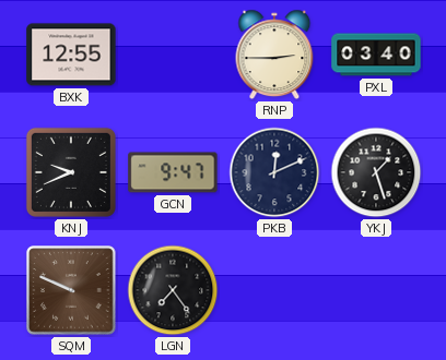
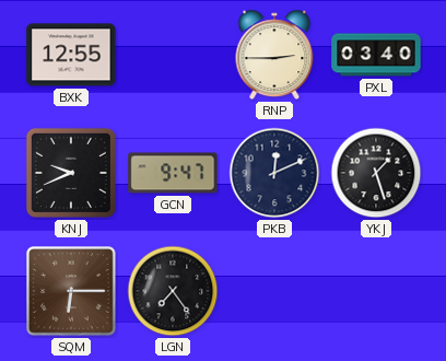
SQM: 9:49 -> 6:15 (71, 291)
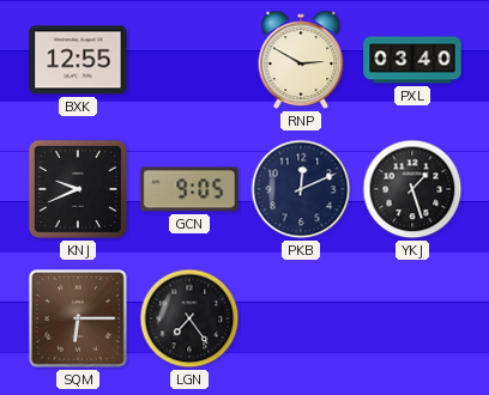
RNP: 2:45 -> 2:50 (301, 60)
GCN: 9:47 -> 9:05 (189, 189)
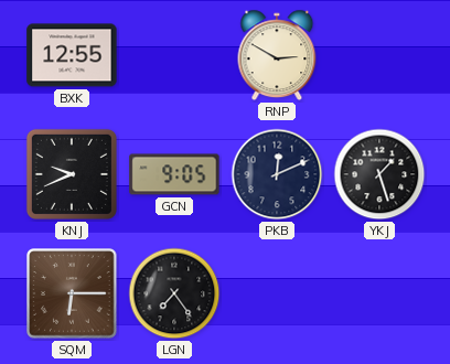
PXL: 03:40 -> none (412, 60)
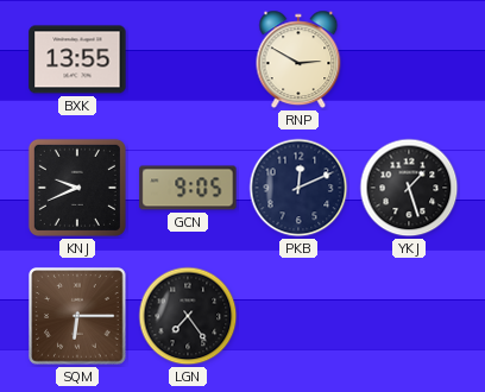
BXK: 12:55 -> 13:55 (77, 59)
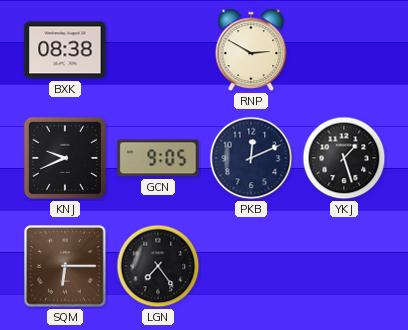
BXK: 13:55 -> 08:38 (65, 50)
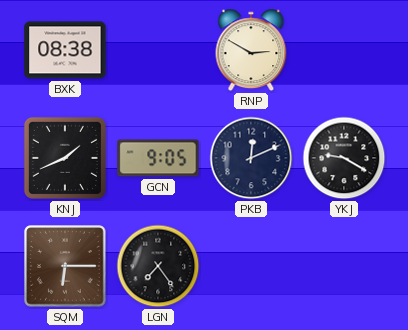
KNJ: 9:41 -> 1:41 (65, 158)
YKJ: 1:27 -> 9:20 (344, 158)
